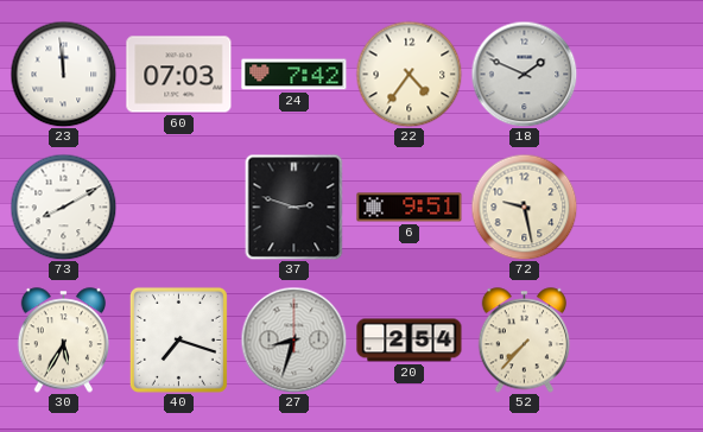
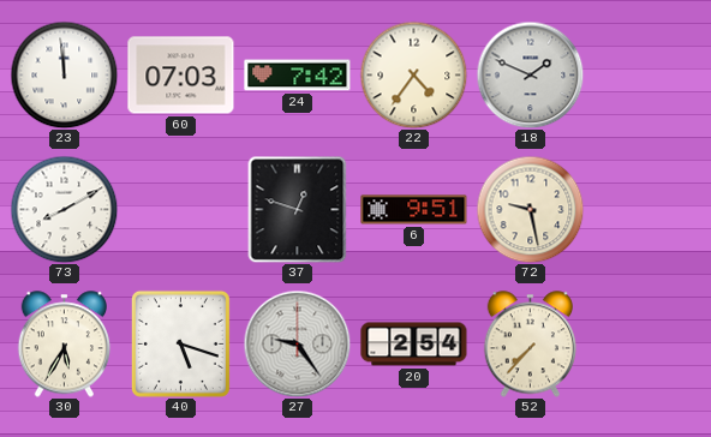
37: 2:48 -> 12:48 (298, 209)
40: 7:18 -> 5:18 (180, 343)
27: 8:33 -> 9:24 (297, 343)
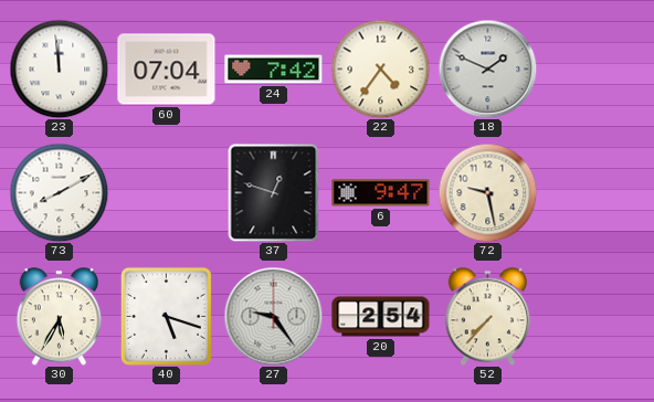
60: 07:03 -> 07:04 (167, 70)
6: 9:51 -> 9:47 (381, 193)
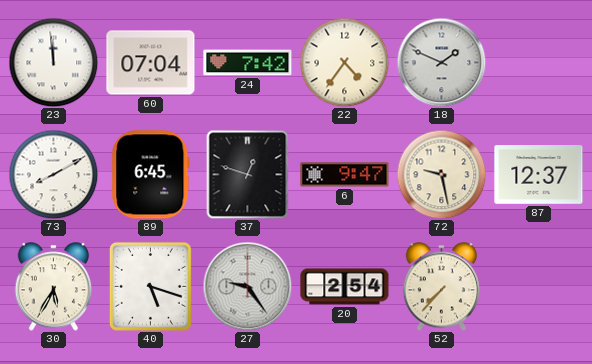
89: none -> 6:45 (151, 175)
87: none -> 12:37 (539, 175)
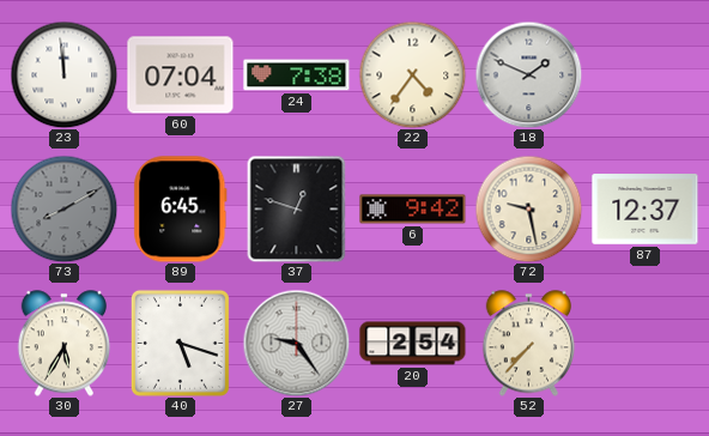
24: 7:42 -> 7:38 (297, 75)
73 dial: white -> grey (63, 208)
6: 9:47 -> 9:42 (413, 210)
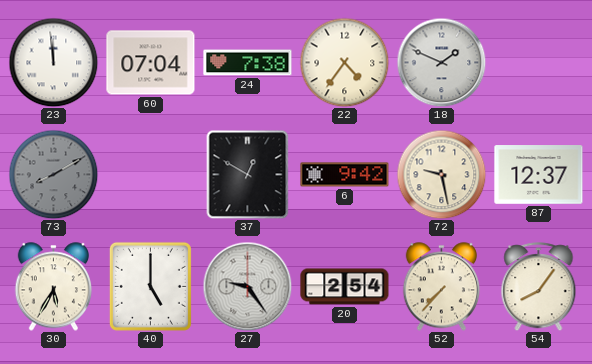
89: 6:45 -> none (181, 210)
37: 12:48 -> 12:50 (248, 174)
40: 5:18 -> 5:00 (150, 286)
54: none -> 8:06 (539, 287)
